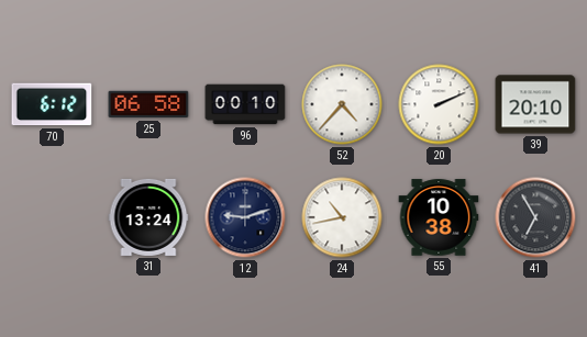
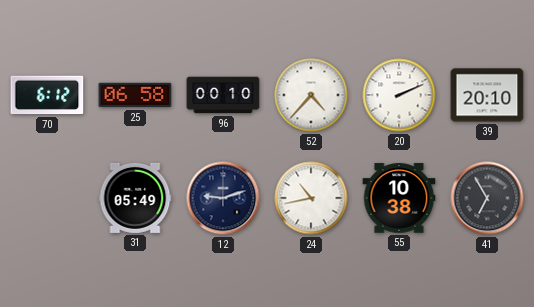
31: 13:24 -> 05:49 (135, 198)
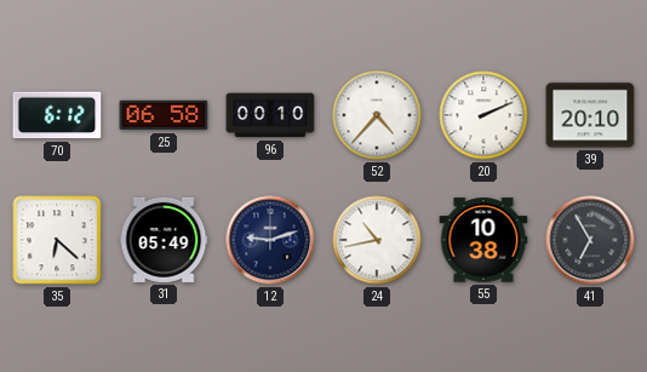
35: none -> 6:22 (57, 240)
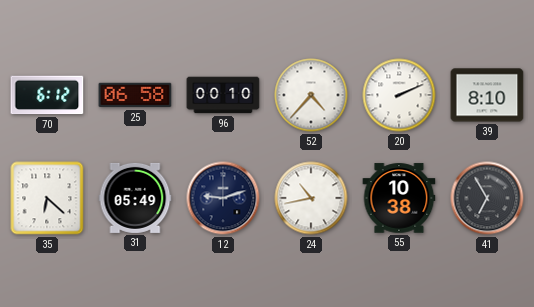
39: 20:10 -> 8:10 (487, 95)
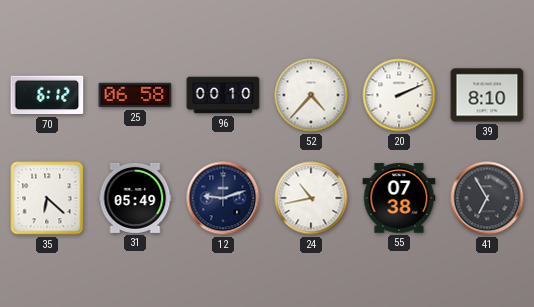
55: 10:38 -> 07:38 (399, 198)
